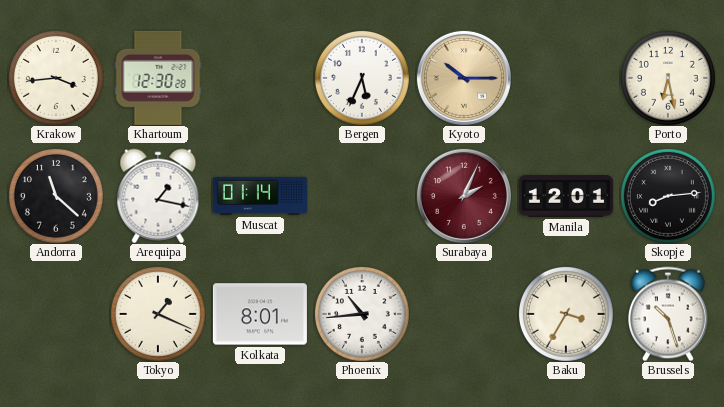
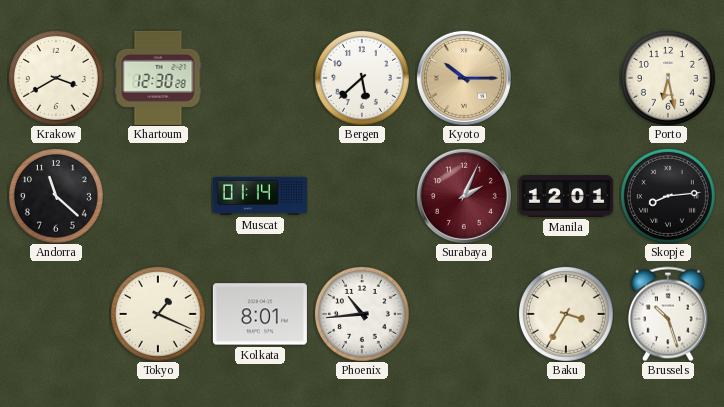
Krakow: 3:44 -> 3:40 (56, 78)
Bergen: 5:34 -> 5:38 (362, 78)
Arequipa: 1:17 -> none (158, 196)
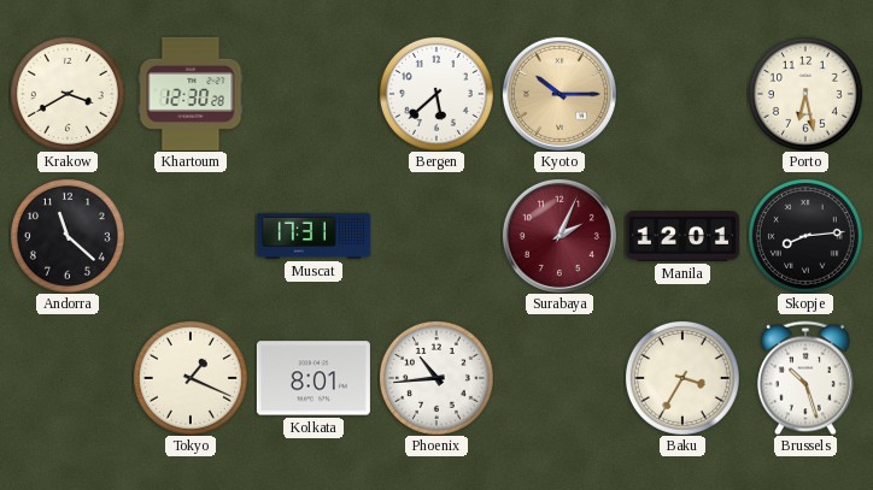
Muscat: 01:14 -> 17:31 (314, 236)
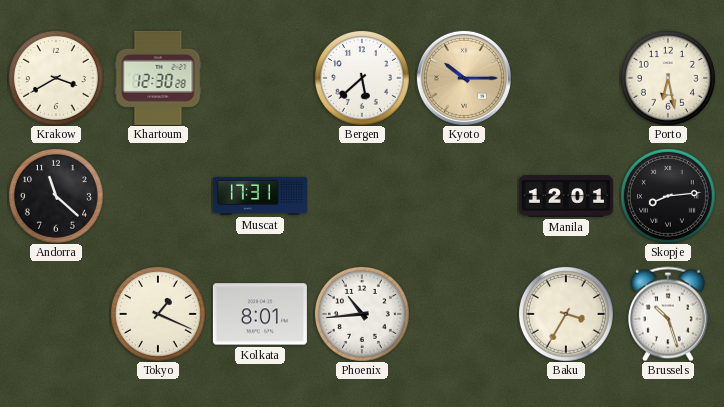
Surabaya: 2:04 -> none (559, 236)
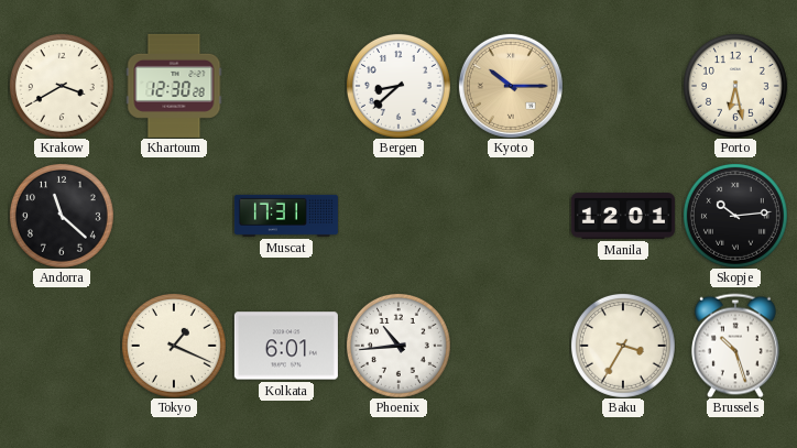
Bergen: 5:38 -> 8:38 (398, 86)
Skopje: 8:14 -> 10:14 (735, 216)
Kolkata: 8:01 -> 6:01 (286, 346)
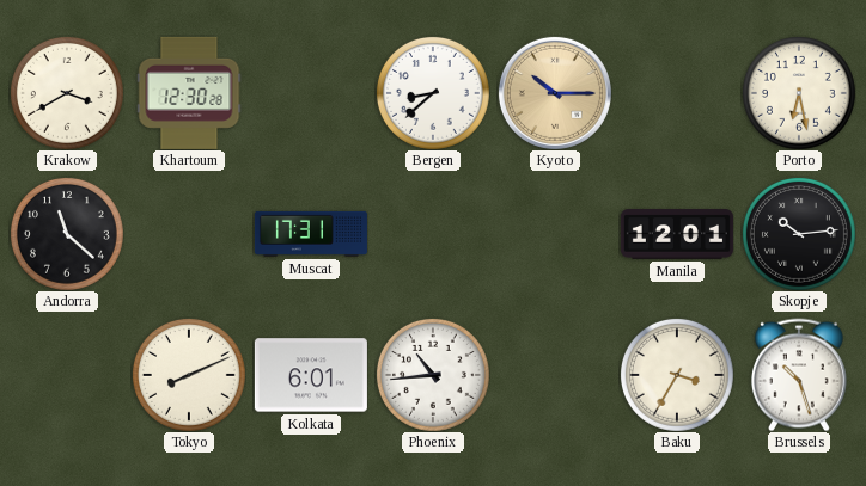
Tokyo: 1:19 -> 8:11 (189, 375)
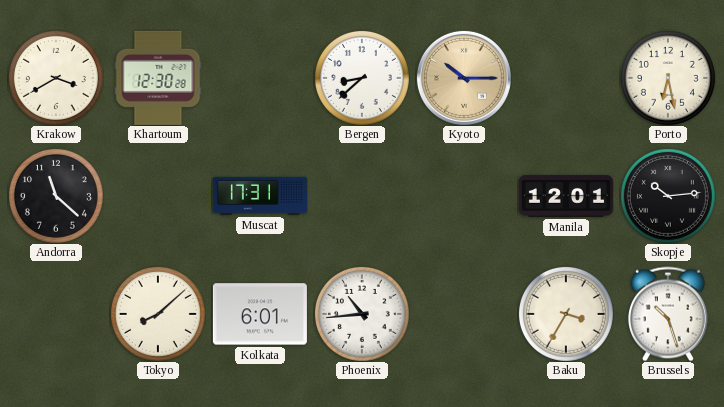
Tokyo: 8:11 -> 8:08 (158, 314)
